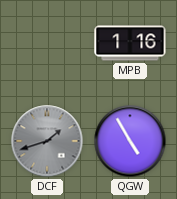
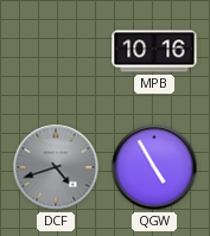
MPB: 1:16 -> 10:16 (154, 51)
DCF: 1:42 -> 4:42 (56, 167)
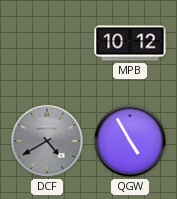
MPB: 10:16 -> 10:12 (130, 43)
DCF: 4:42 -> 4:40 (47, 141)
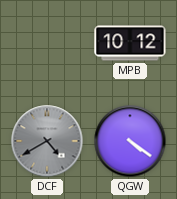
QGW: 4:55 -> 4:21 (130, 141)
